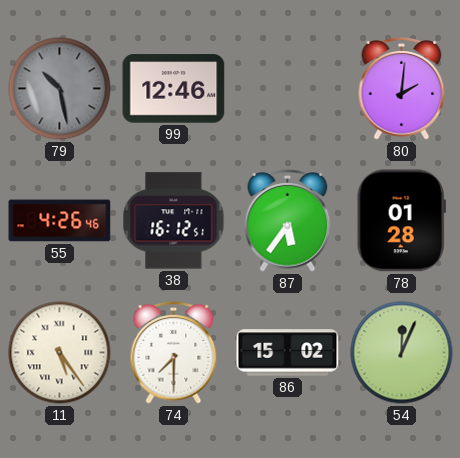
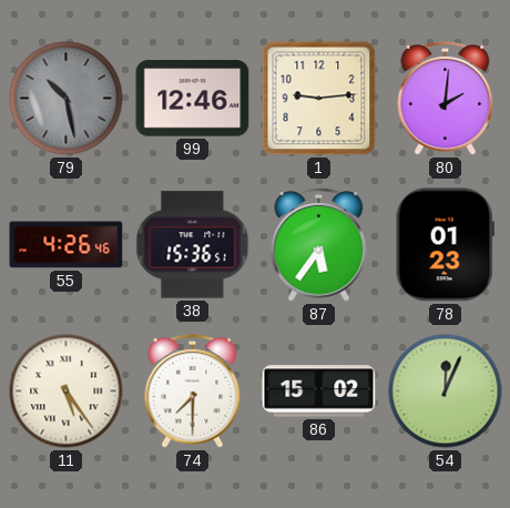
1: none -> 9:14 (319, 99)
38: 16:12 -> 15:36 (193, 245)
78: 01:28 -> 01:23 (445, 245)
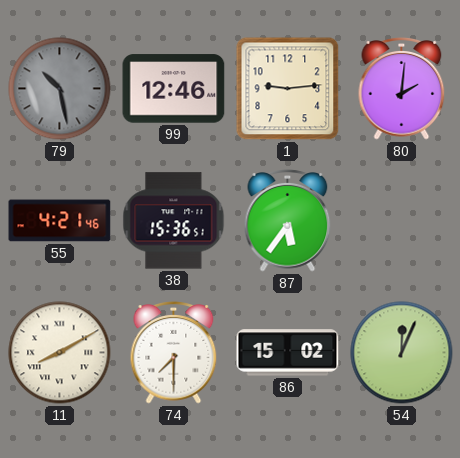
55: 4:26 -> 4:21 (60, 221)
78: 01:23 -> none (445, 245)
11: 5:24 -> 8:10 (60, 353)
